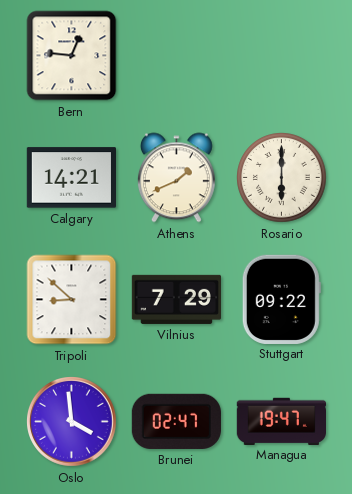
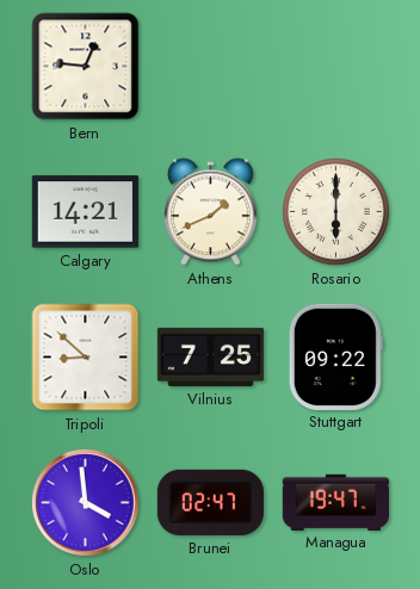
Vilnius: 7:29 -> 7:25 (210, 356)
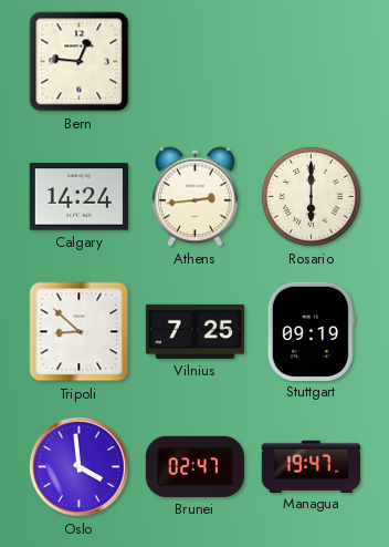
Calgary: 14:21 -> 14:24 (78, 197)
Athens: 1:41 -> 2:44 (195, 197)
Stuttgart: 09:22 -> 09:19 (311, 331)
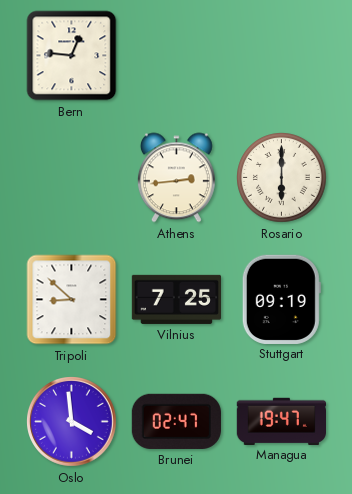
Calgary: 14:24 -> none (78, 197)
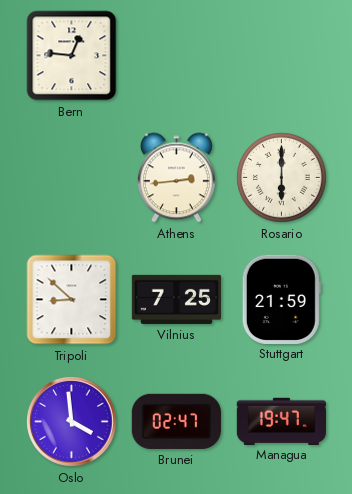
Stuttgart: 09:19 -> 21:59 (281, 299)
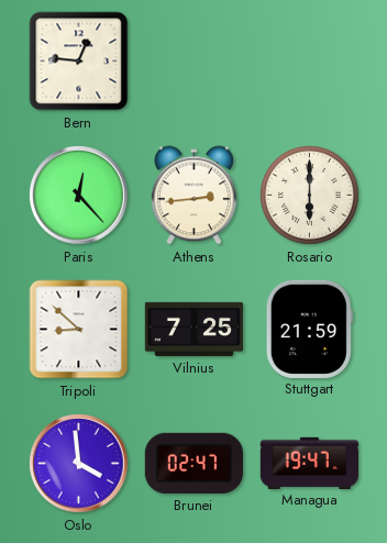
Paris: none -> 12:23 (79, 196)
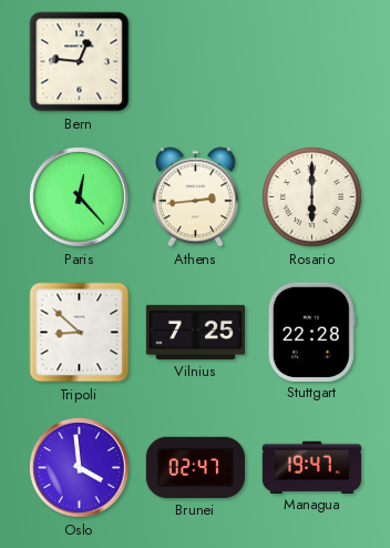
Stuttgart: 21:59 -> 22:28 (311, 332)
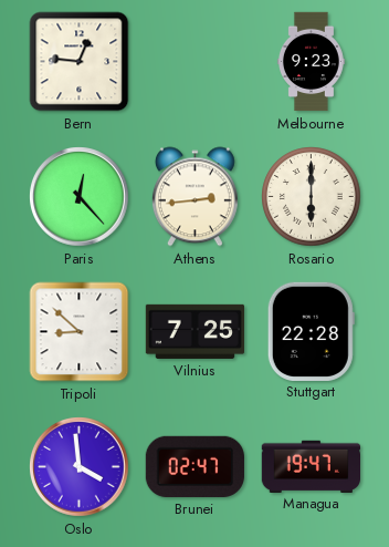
Melbourne: none -> 9:23 (311, 62)
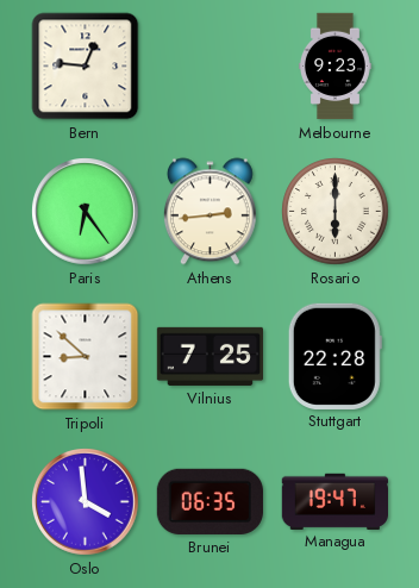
Paris: 12:23 -> 6:24 (86, 212)
Brunei: 02:47 -> 06:35 (209, 501)
